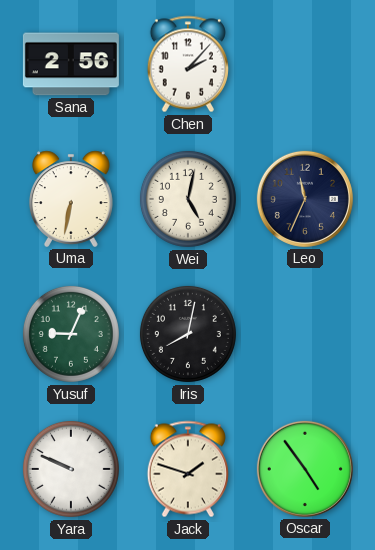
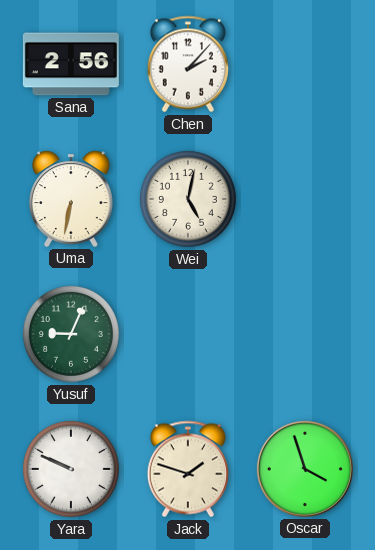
Leo: 11:34 -> none (305, 199)
Iris: 8:02 -> none (188, 334)
Oscar: 4:54 -> 3:57 (305, 469)
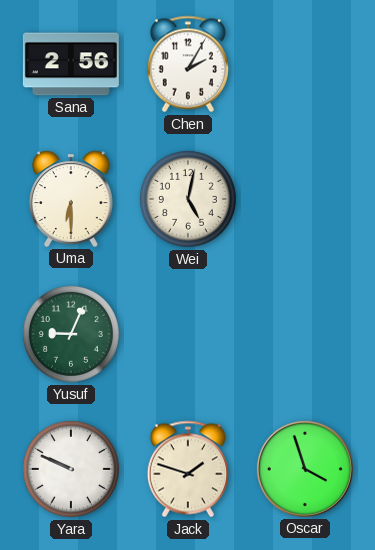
Chen: 2:07 -> 2:05 (188, 64)
Uma: 6:32 -> 6:30 (72, 199)
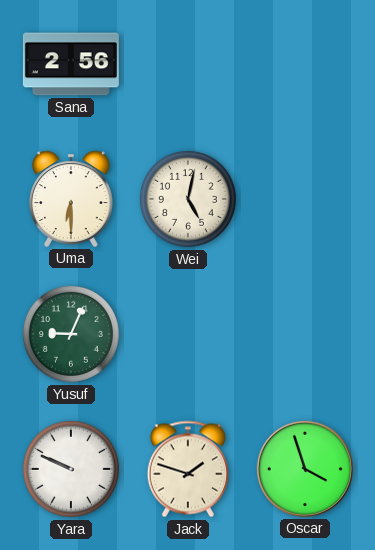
Chen: 2:05 -> none (188, 64)
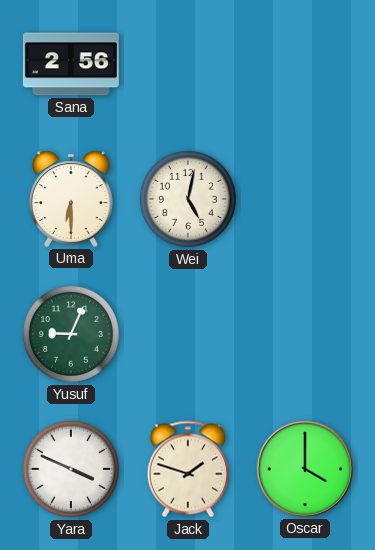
Yara: 9:49 -> 3:49 (71, 469)
Oscar: 3:57 -> 4:00 (305, 469)
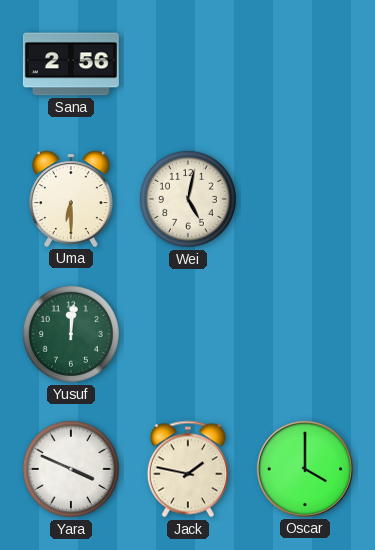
Yusuf: 9:04 -> 12:01 (71, 334)
Jack: 1:48 -> 1:47 (188, 469)
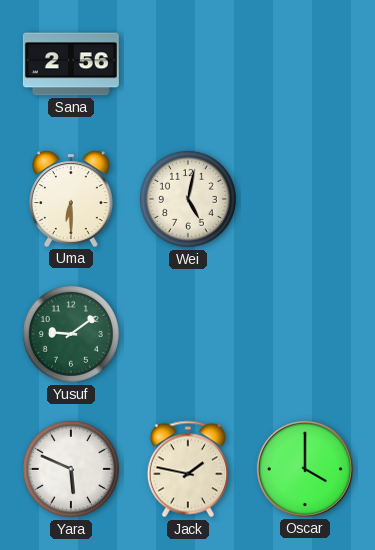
Yusuf: 12:01 -> 9:09 (71, 334)
Yara: 3:49 -> 5:49 (71, 469)
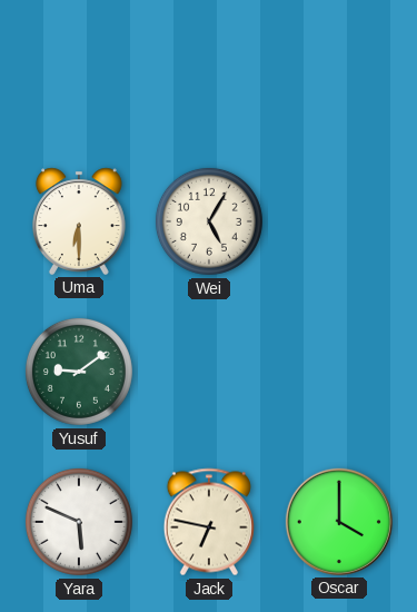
Sana: 2:56 -> none (71, 64)
Wei: 5:02 -> 5:05 (209, 221)
Jack: 1:47 -> 6:47 (209, 522)
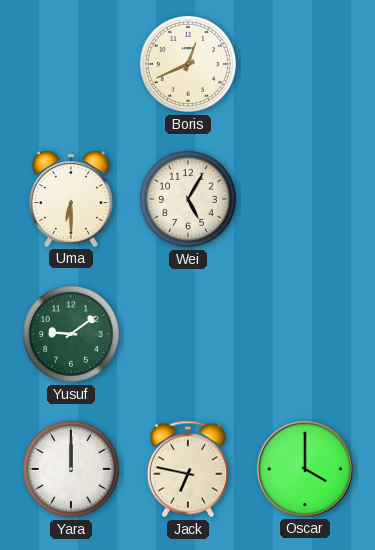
Boris: none -> 12:41 (188, 64)
Yara: 5:49 -> 12:00 (71, 469)
